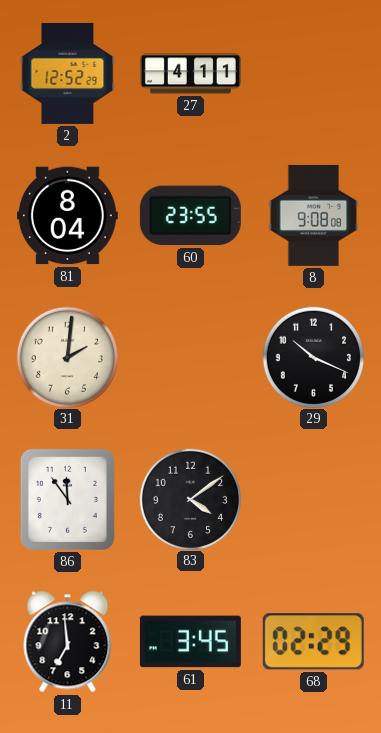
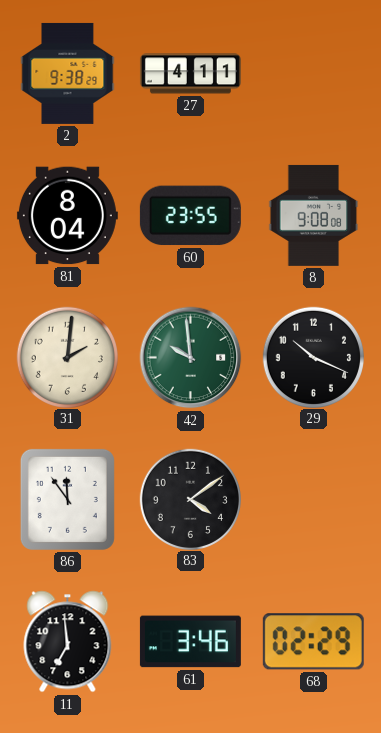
2: 12:52 -> 9:38 (68, 73)
42: none -> 9:59 (191, 358)
61: 3:45 -> 3:46 (190, 642)
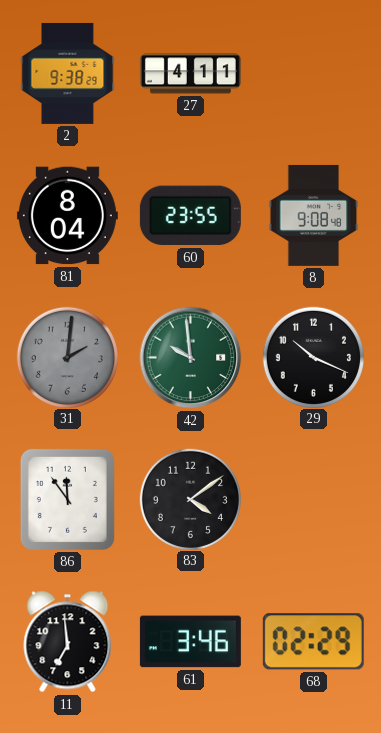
8: 9:08:08 -> 9:08:48 (314, 215)
31 dial: cream -> grey (67, 357)
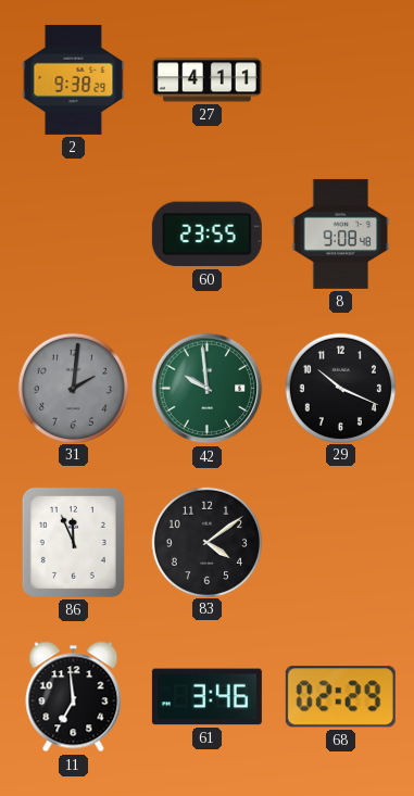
81: 8:04 -> none (67, 216)
86: 11:54 -> 11:56 (73, 542)
